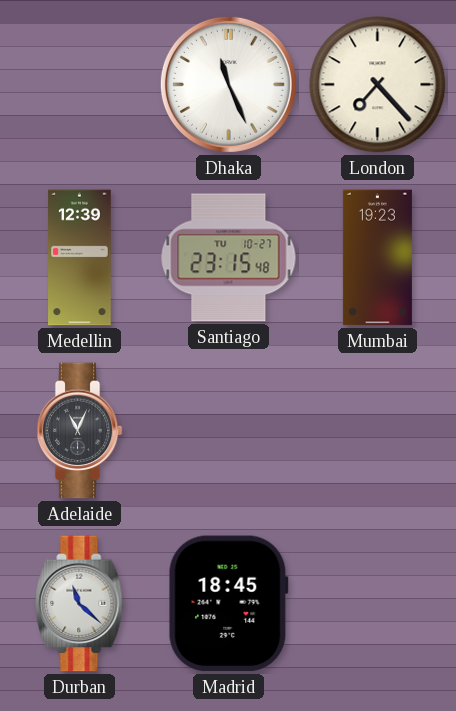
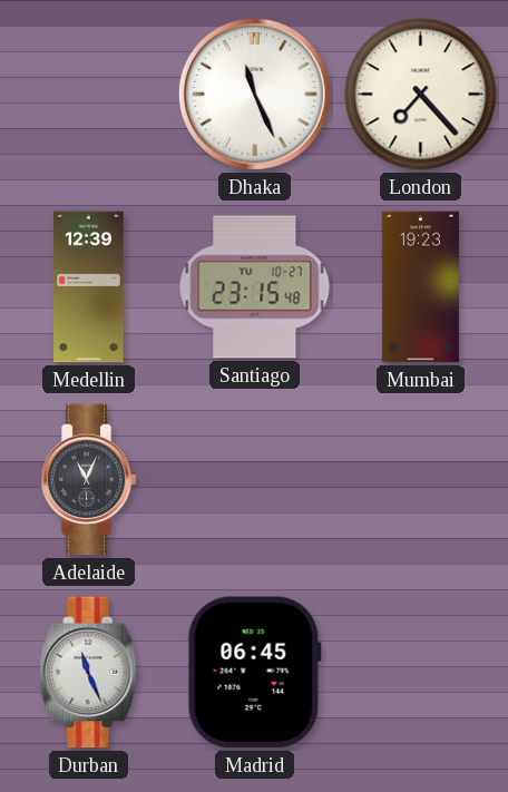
Durban: 11:22 -> 11:26 (89, 673)
Madrid: 18:45 -> 06:45 (254, 673)
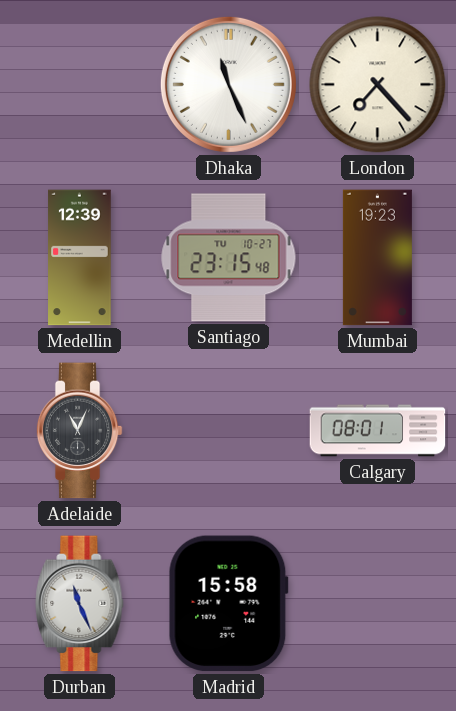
Calgary: none -> 08:01 (378, 431)
Madrid: 06:45 -> 15:58 (228, 604)
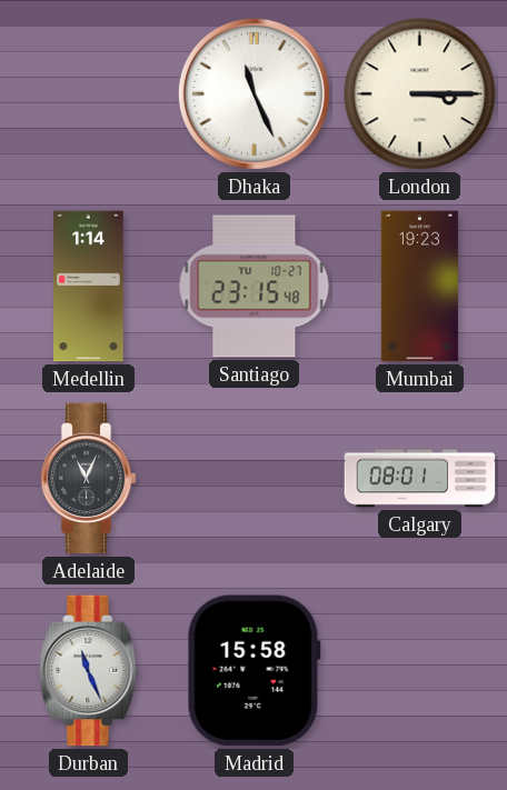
London: 7:23 -> 3:15 (420, 94)
Medellin: 12:39 -> 1:14 (89, 287)
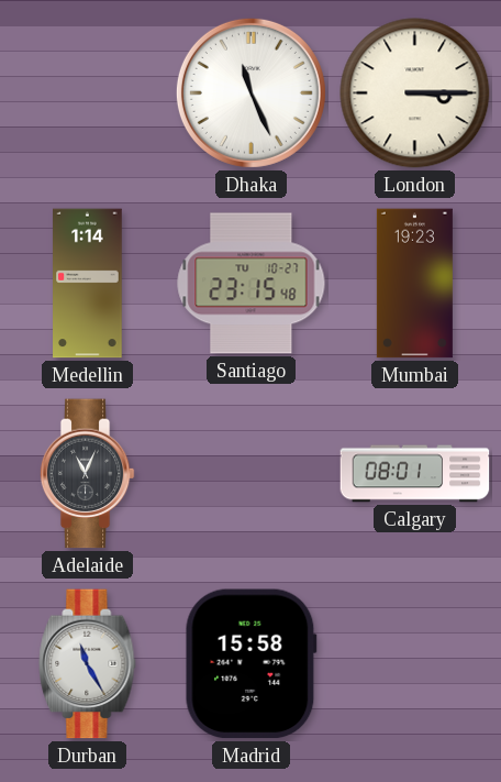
Durban: 11:26 -> 11:25 (88, 664)
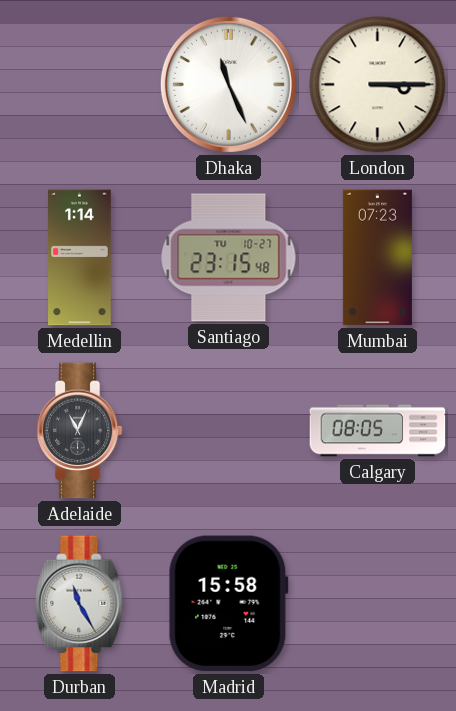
Mumbai: 19:23 -> 07:23 (377, 258)
Calgary: 08:01 -> 08:05 (378, 431)
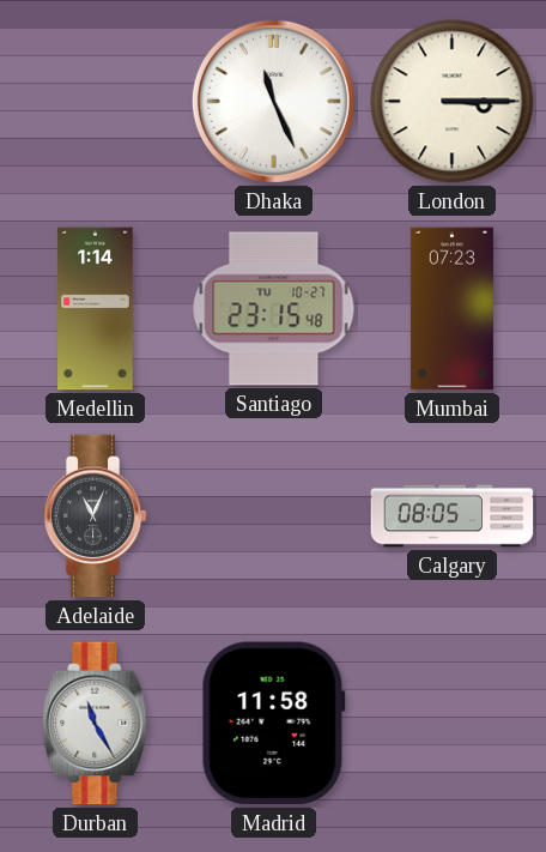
Madrid: 15:58 -> 11:58 (273, 724)
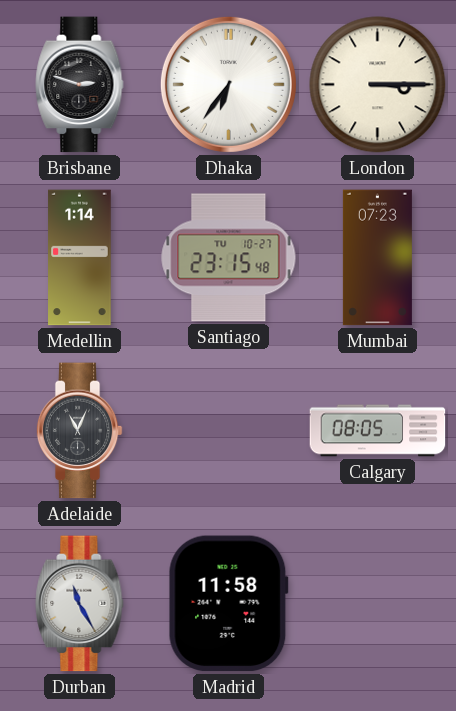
Brisbane: none -> 2:48 (80, 85)
Dhaka: 11:26 -> 6:36 (228, 84)
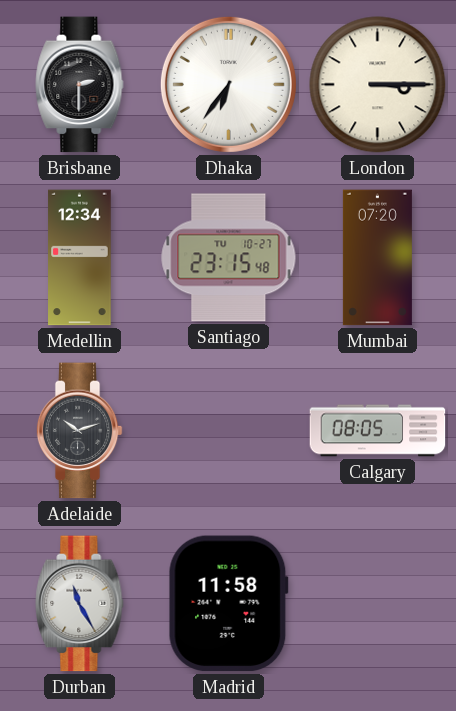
Brisbane: 2:48 -> 2:30 (80, 85)
Medellin: 1:14 -> 12:34 (80, 258)
Mumbai: 07:23 -> 07:20 (377, 258)
Adelaide: 11:04 -> 10:12 (79, 431)
